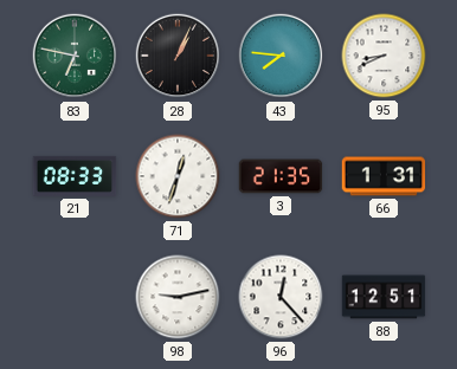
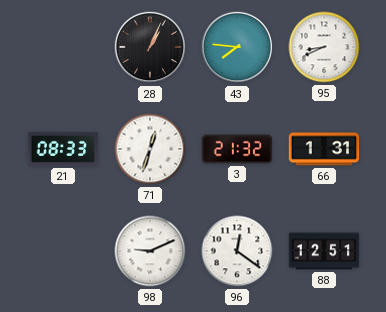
83: 6:47 -> none (75, 56)
3: 21:35 -> 21:32 (237, 149)
98: 9:13 -> 9:11 (150, 251)
96: 12:23 -> 12:21 (237, 251)
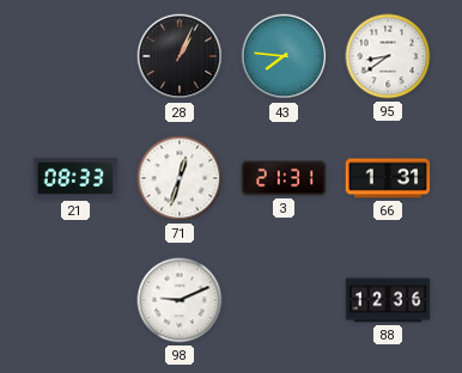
95: 8:41 -> 8:39 (388, 56)
3: 21:32 -> 21:31 (284, 178)
96: 12:21 -> none (237, 251)
88: 12:51 -> 12:36 (388, 300)
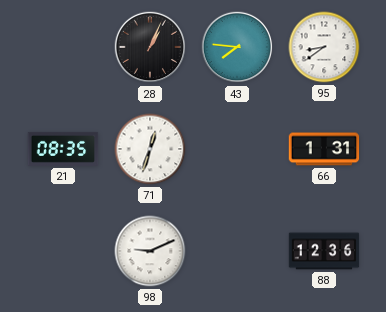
21: 08:33 -> 08:35 (63, 149)
3: 21:31 -> none (284, 178)
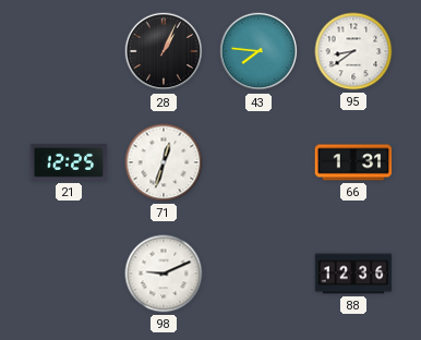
21: 08:35 -> 12:25 (69, 162)
